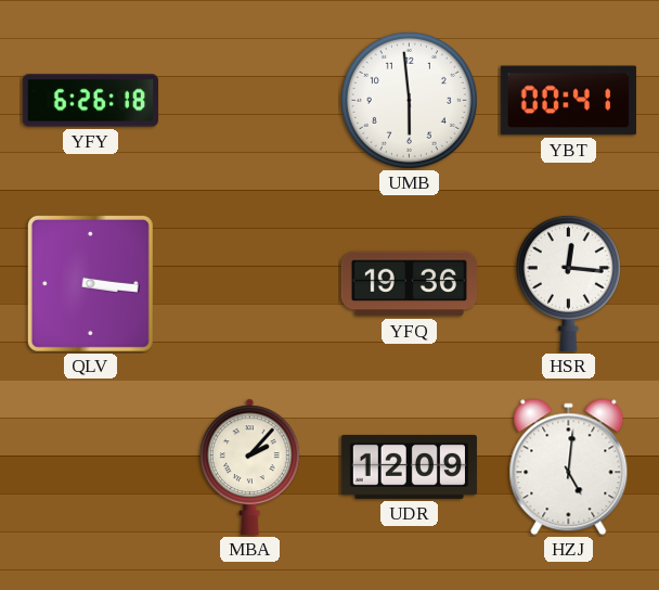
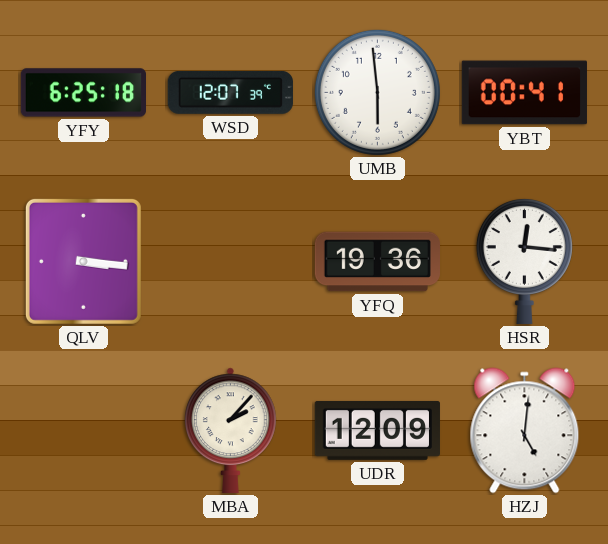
YFY: 6:26 -> 6:25 (83, 93)
WSD: none -> 12:07 (230, 92)
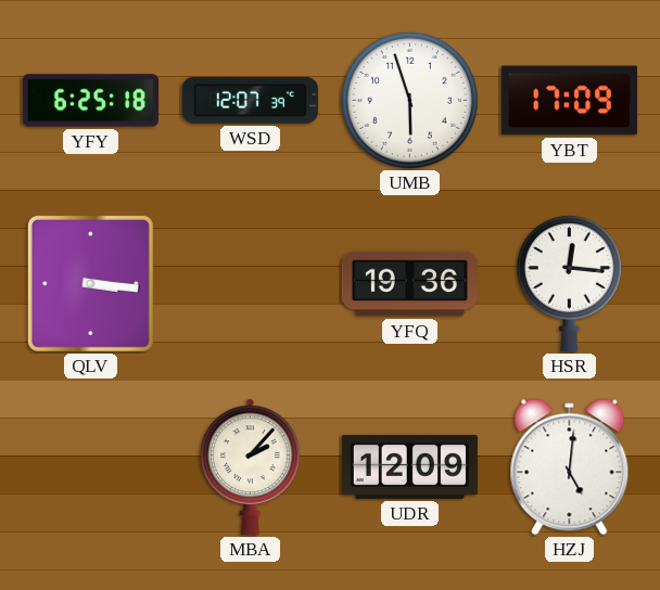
UMB: 5:59 -> 5:57 (409, 100)
YBT: 00:41 -> 17:09 (569, 101)
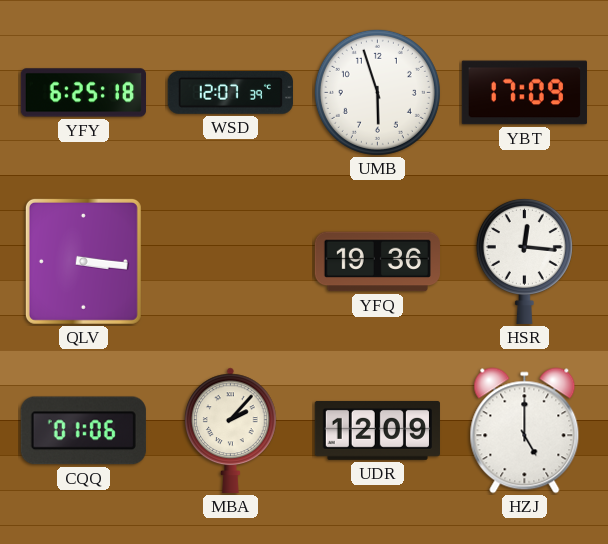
CQQ: none -> 01:06 (83, 431)
HZJ: 5:01 -> 5:00 (525, 431)
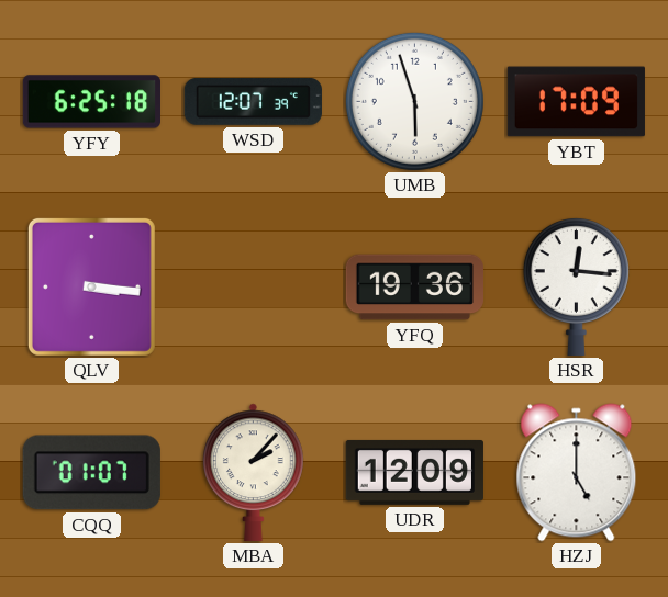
CQQ: 01:06 -> 01:07 (91, 473)
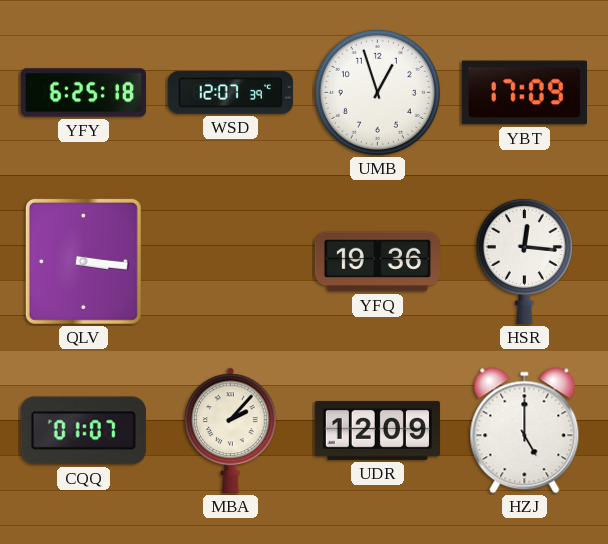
UMB: 5:57 -> 12:57 (377, 92)
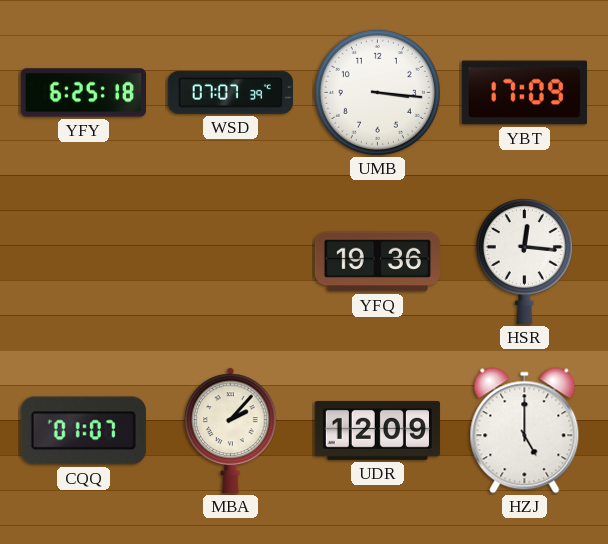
WSD: 12:07 -> 07:07 (230, 92)
UMB: 12:57 -> 3:16 (377, 92)
QLV: 3:16 -> none (83, 261)
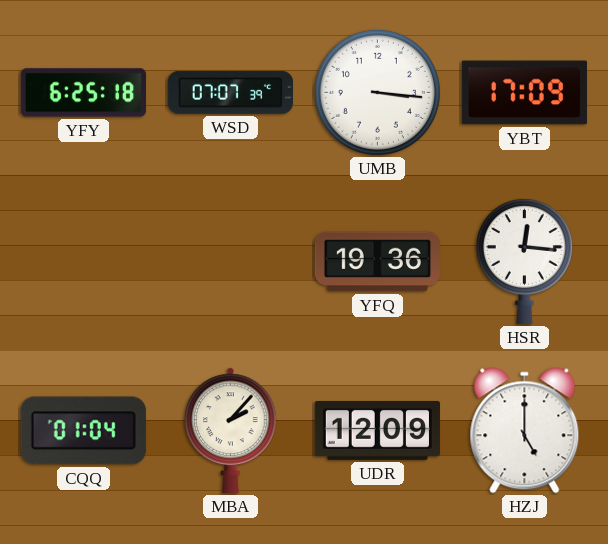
CQQ: 01:07 -> 01:04 (83, 431)
